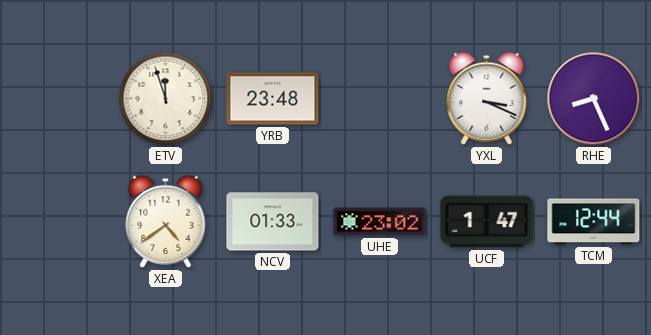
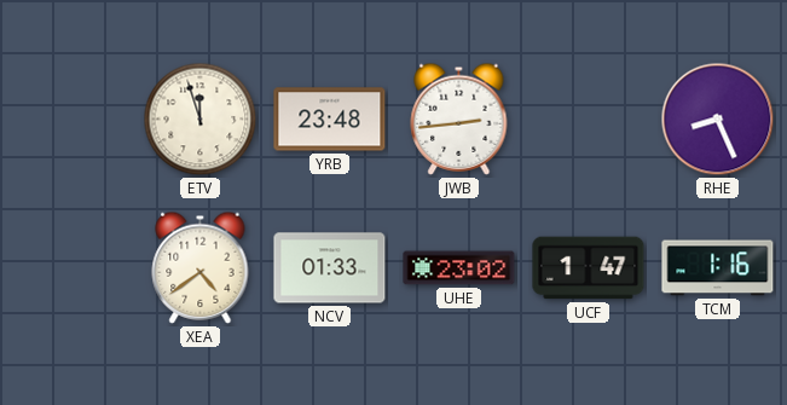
JWB: none -> 2:44 (459, 118)
YXL: 3:19 -> none (487, 98)
TCM: 12:44 -> 1:16 (718, 268)
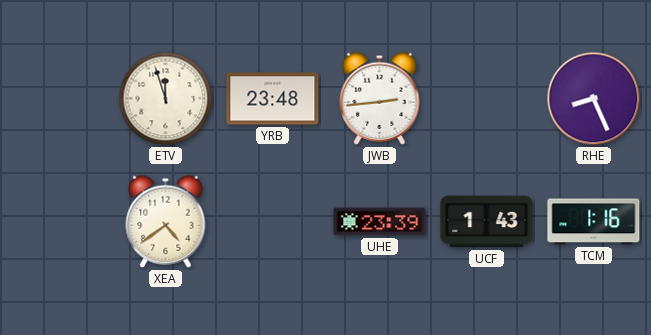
NCV: 01:33 -> none (330, 268)
UHE: 23:02 -> 23:39 (380, 222)
UCF: 1:47 -> 1:43 (487, 222)
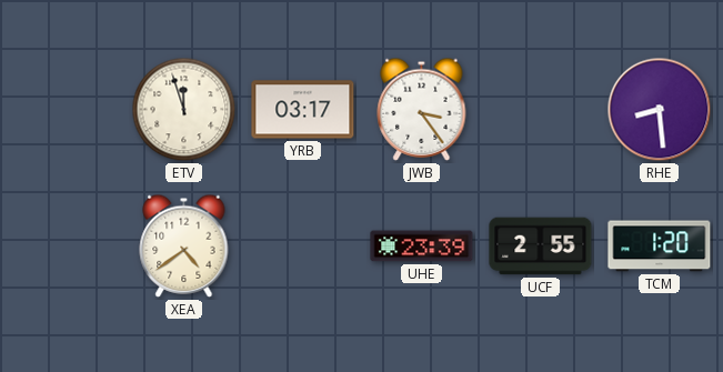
YRB: 23:48 -> 03:17 (303, 110)
JWB: 2:44 -> 3:24 (422, 109)
RHE: 8:26 -> 8:29 (660, 110)
UCF: 1:43 -> 2:55 (541, 247)
TCM: 1:16 -> 1:20 (660, 247)
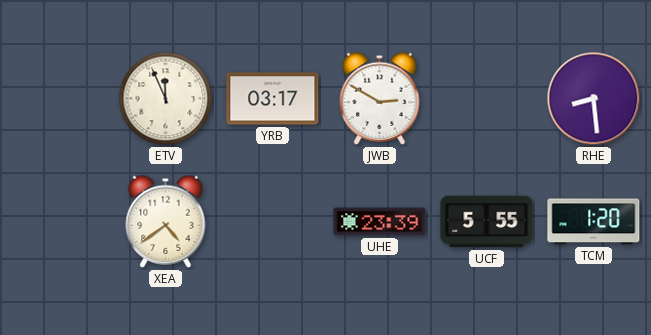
ETV: 11:57 -> 11:56 (166, 99)
JWB: 3:24 -> 2:50 (380, 98)
UCF: 2:55 -> 5:55 (487, 222)
